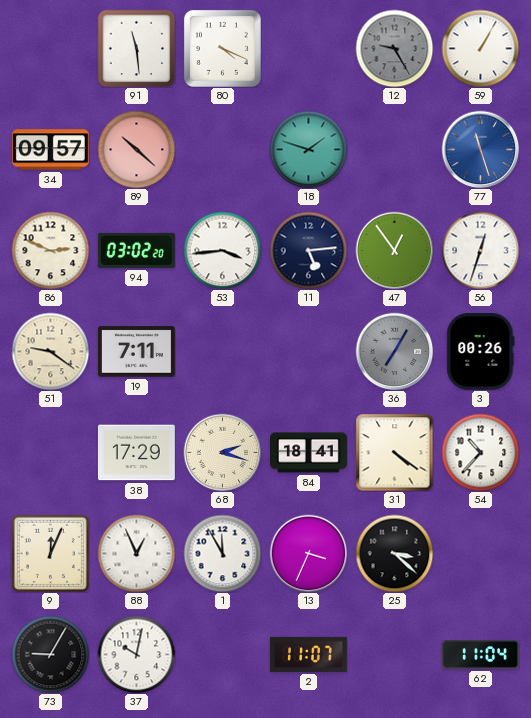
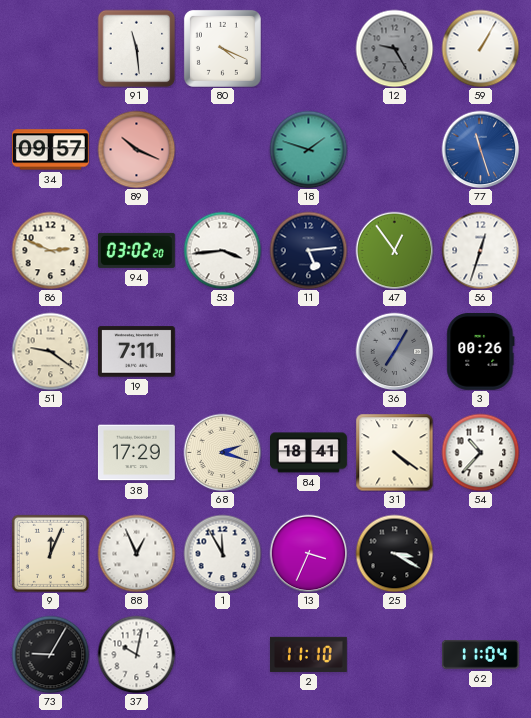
89: 10:22 -> 10:19 (136, 149)
25: 3:22 -> 3:20 (394, 553)
2: 11:07 -> 11:10 (308, 654)
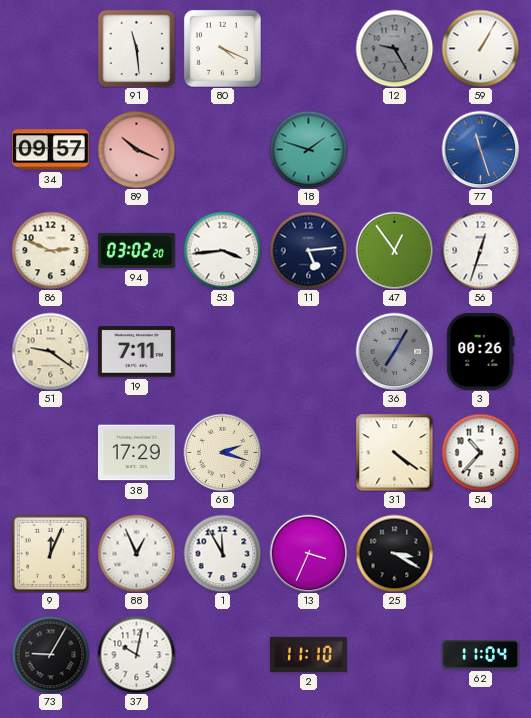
84: 18:41 -> none (309, 453)
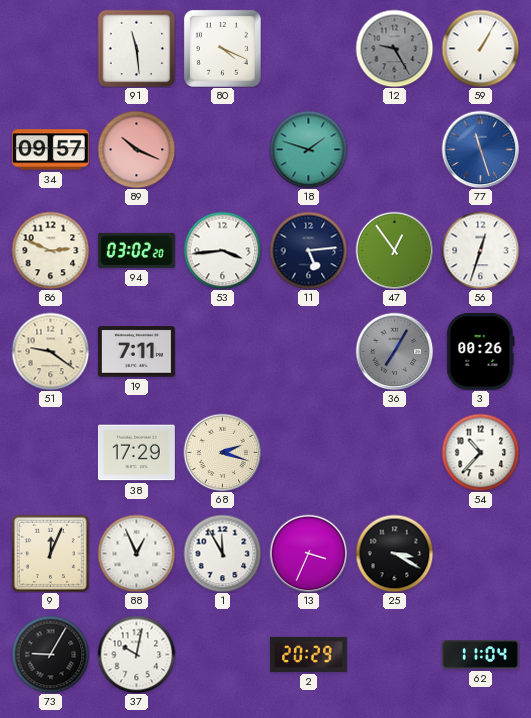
31: 4:21 -> none (394, 452)
2: 11:10 -> 20:29 (308, 654)
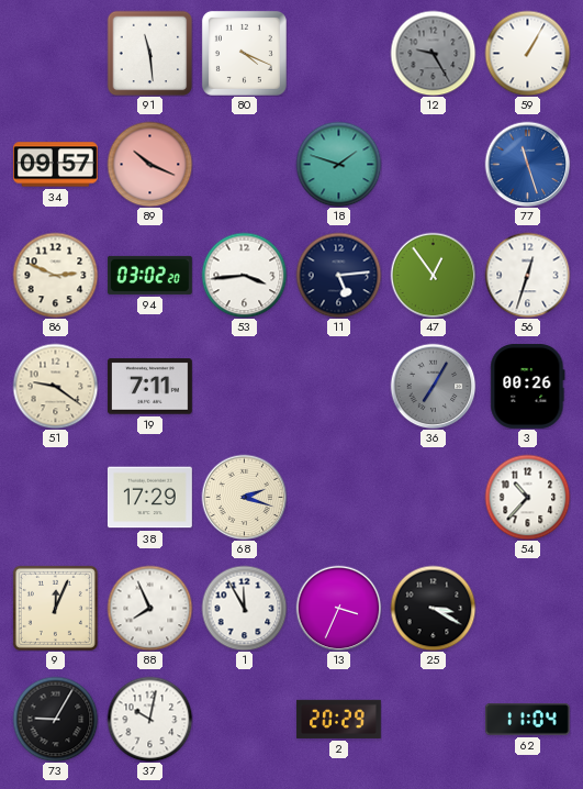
88: 12:56 -> 7:56 (149, 608)
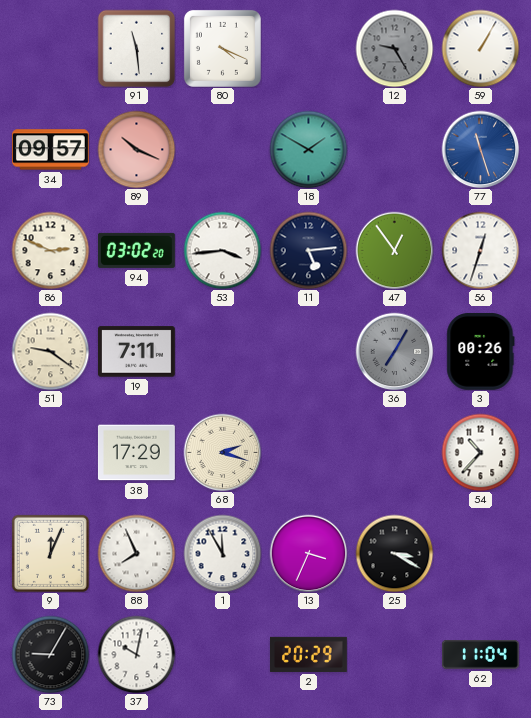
18: 1:48 -> 1:50 (308, 149)
